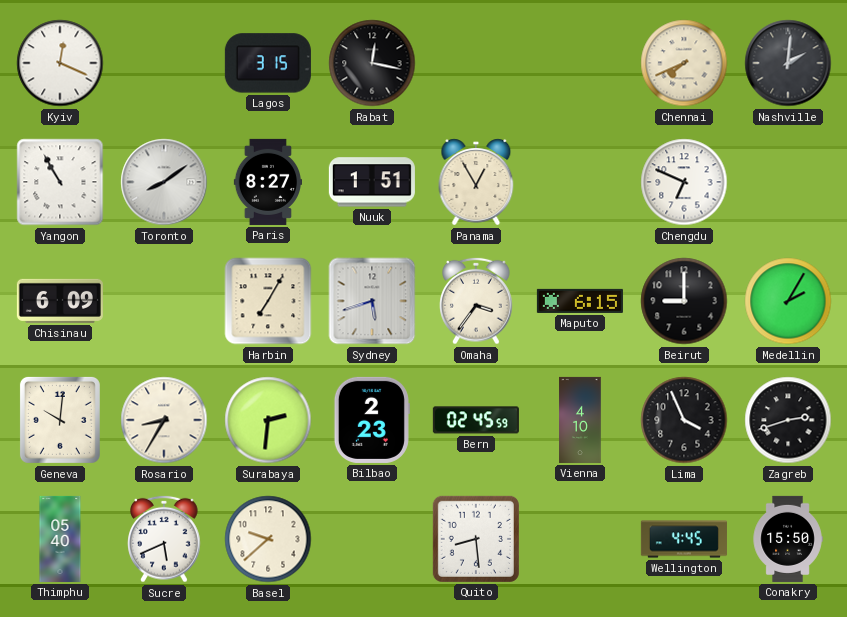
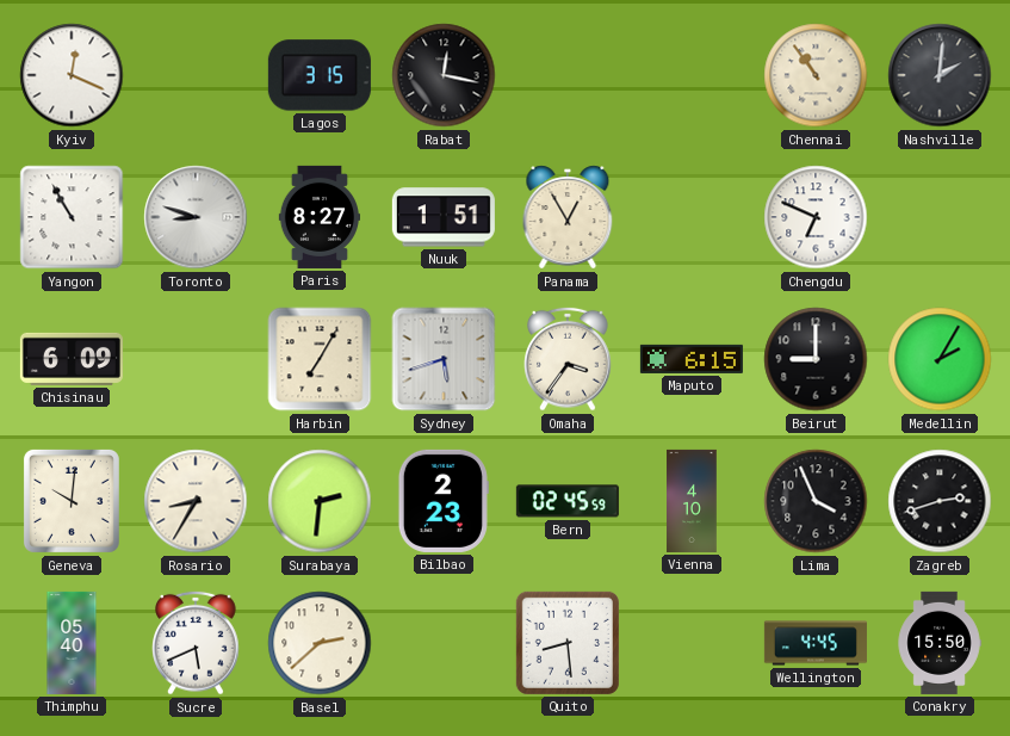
Chennai: 7:41 -> 10:54 (816, 75)
Toronto: 8:09 -> 8:48 (196, 217)
Basel: 9:38 -> 2:38 (320, 643)
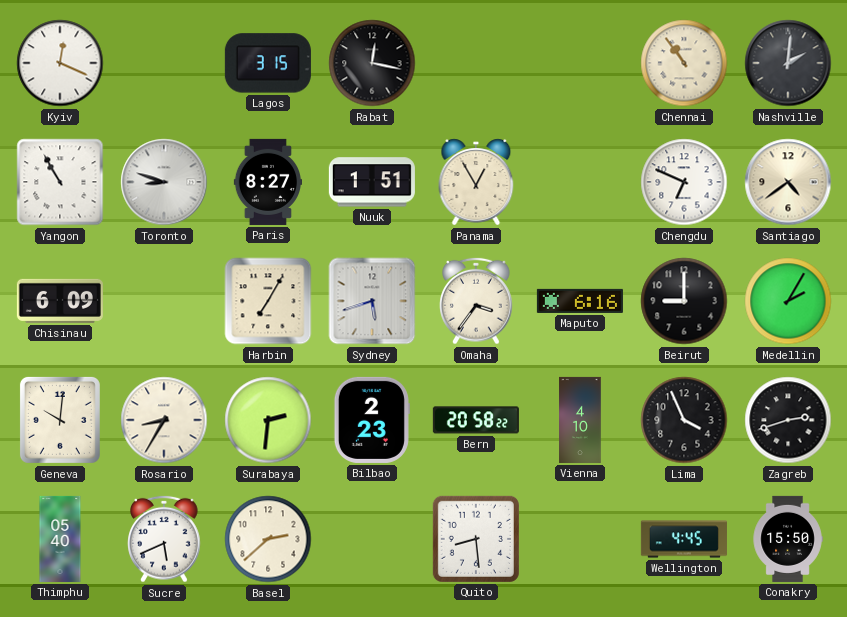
Santiago: none -> 4:39 (788, 182)
Maputo: 6:15 -> 6:16 (580, 301)
Bern: 02:45 -> 20:58 (476, 420)
